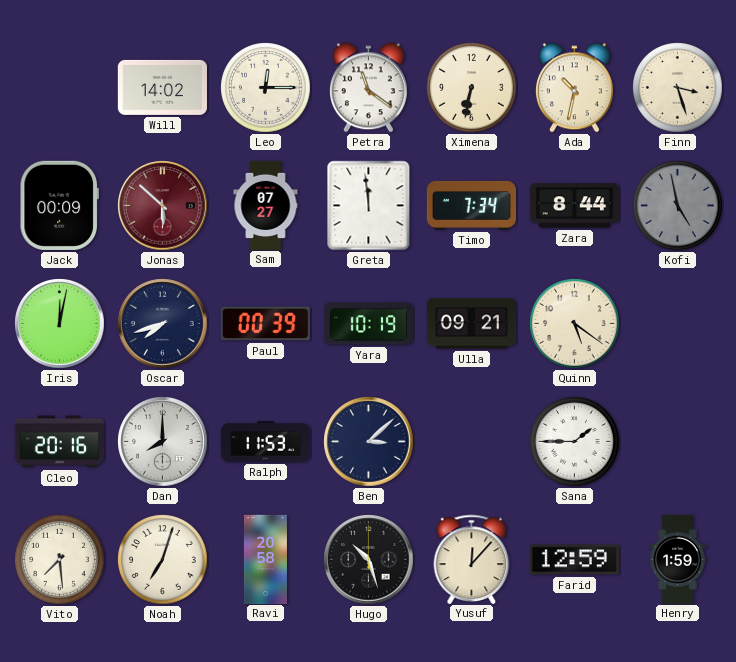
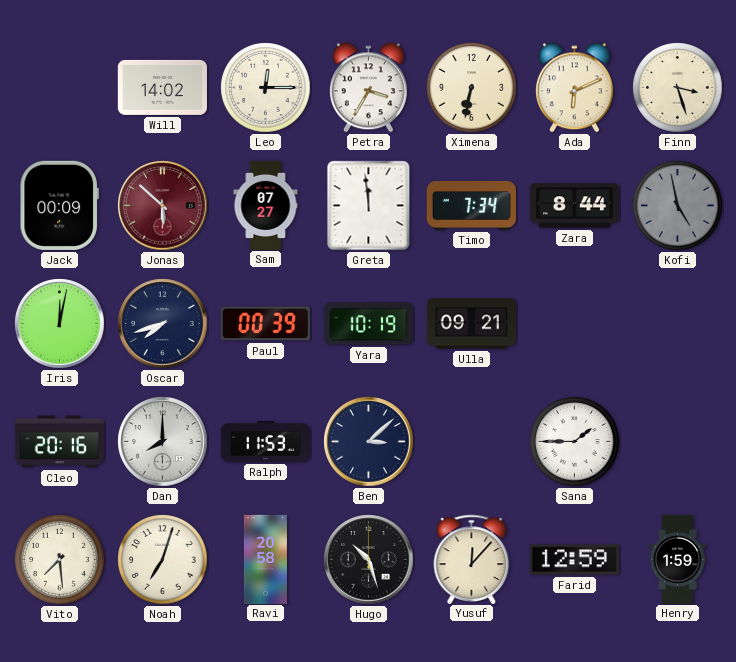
Petra: 11:21 -> 3:35 (368, 88)
Ada: 10:32 -> 6:11 (574, 88)
Quinn: 5:21 -> none (575, 324)
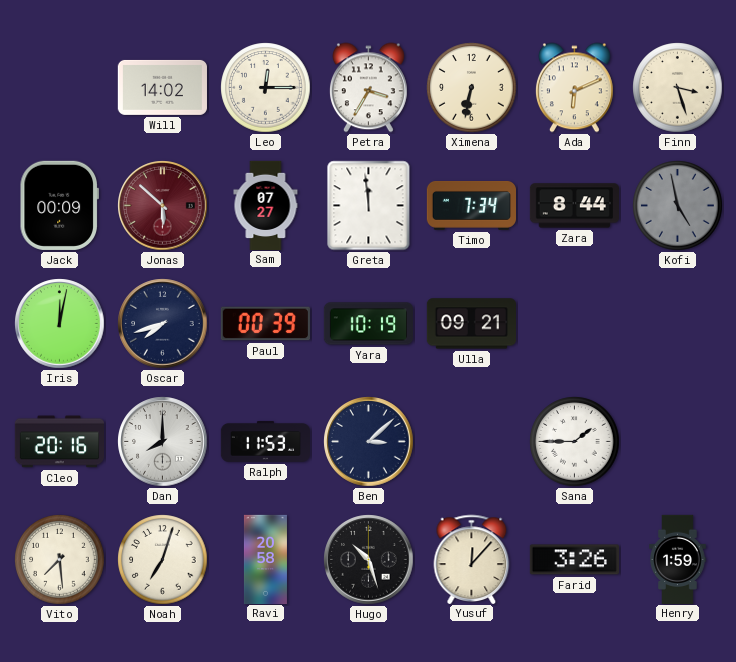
Farid: 12:59 -> 3:26 (574, 560)
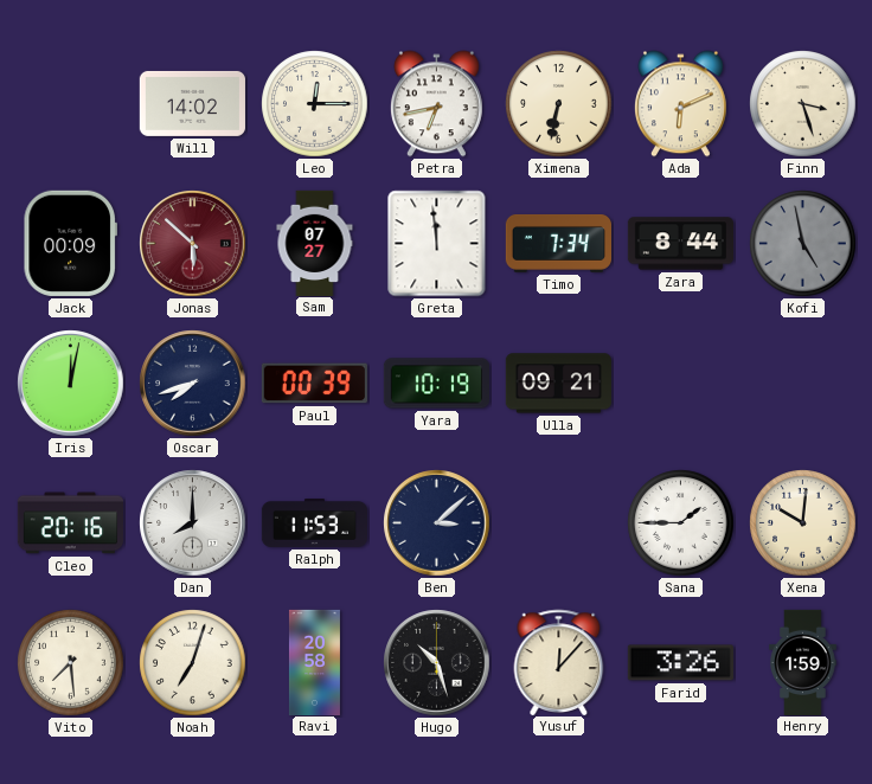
Petra: 3:35 -> 6:43 (436, 104)
Xena: none -> 10:01 (803, 523)
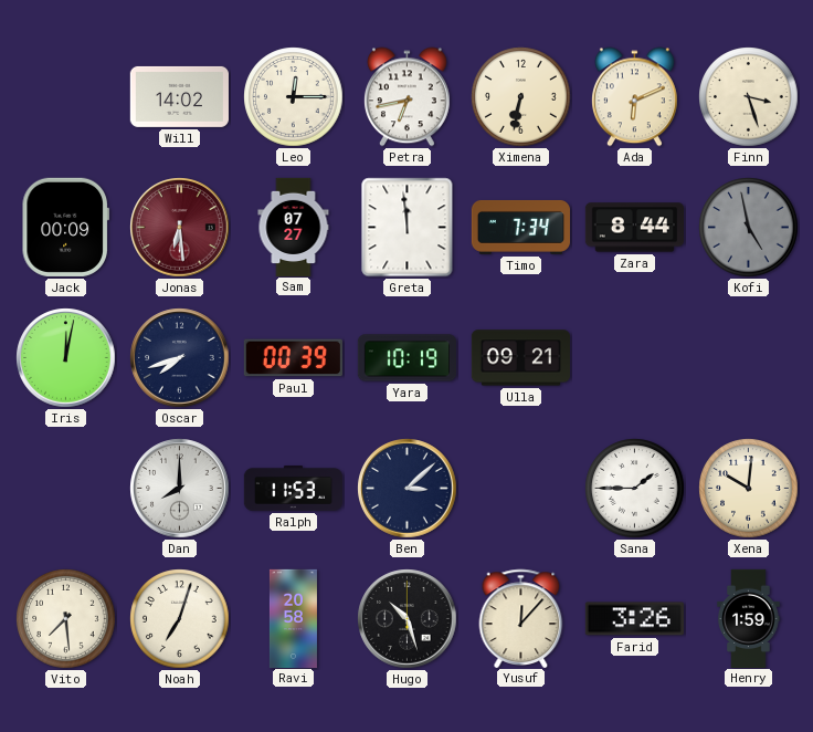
Jonas: 5:52 -> 6:29 (180, 228)
Cleo: 20:16 -> none (70, 523)
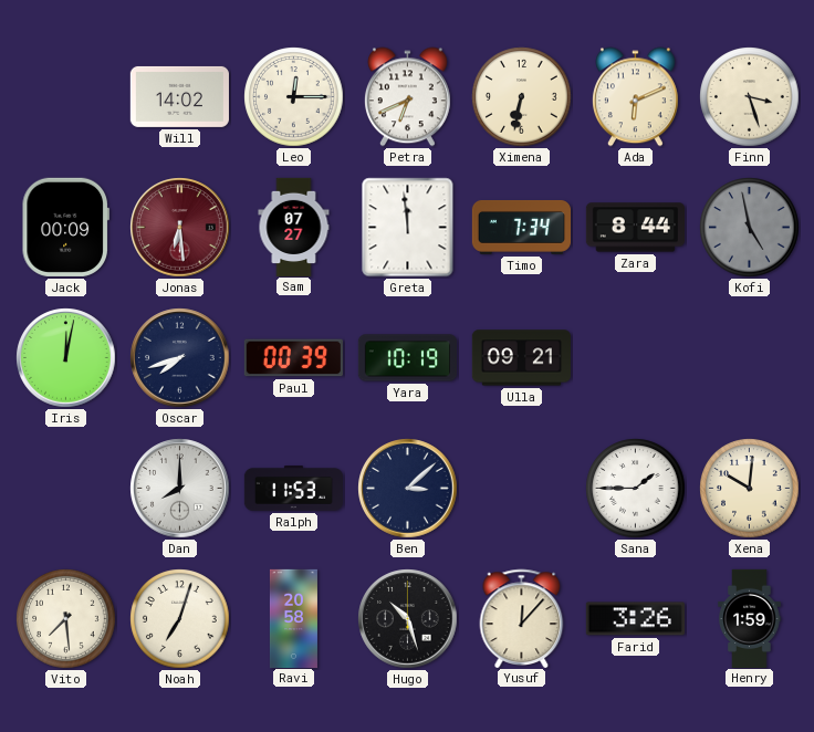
Petra: 6:43 -> 6:41 (407, 97)
